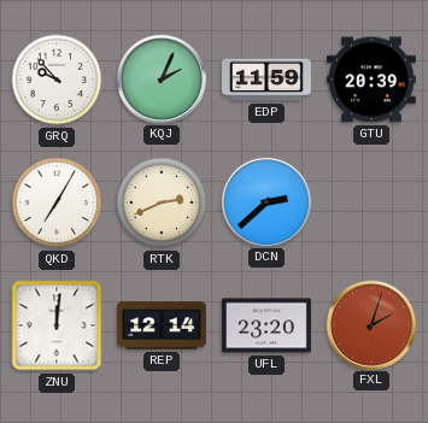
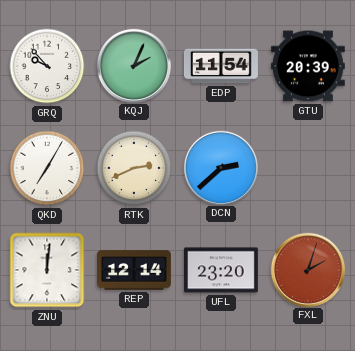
EDP: 11:59 -> 11:54 (221, 66)
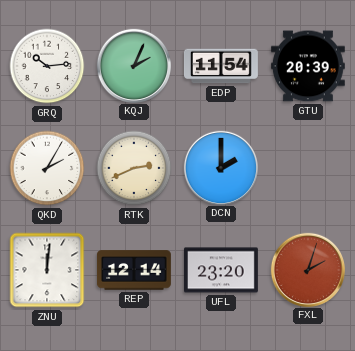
GRQ: 9:53 -> 10:14 (47, 66)
QKD: 7:05 -> 2:05 (47, 168)
DCN: 2:38 -> 2:00 (220, 167)
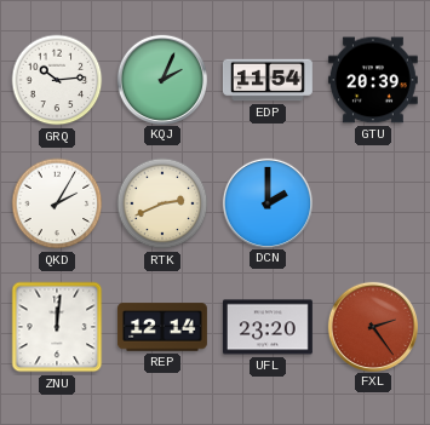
FXL: 2:03 -> 2:24 (372, 326)
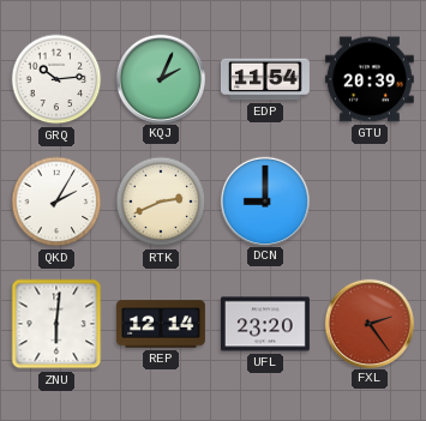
DCN: 2:00 -> 9:00 (264, 200)
ZNU: 12:01 -> 6:01 (56, 324)
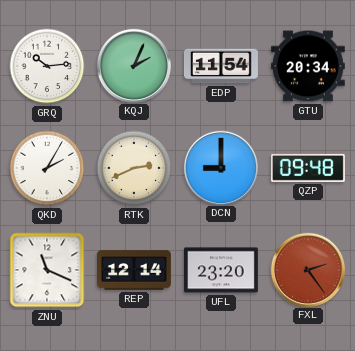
GTU: 20:39 -> 20:34 (308, 66)
QZP: none -> 09:48 (308, 168)
ZNU: 6:01 -> 11:19 (47, 270)
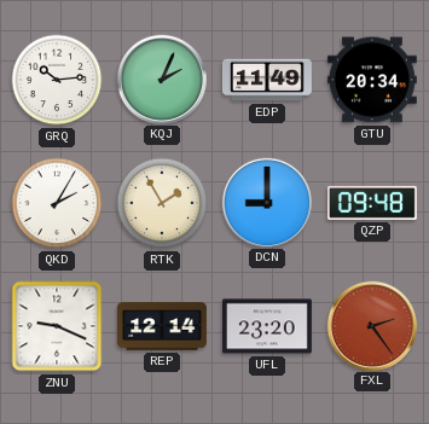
EDP: 11:54 -> 11:49 (267, 80)
RTK: 2:41 -> 1:55 (162, 203)
ZNU: 11:19 -> 9:19 (57, 326)
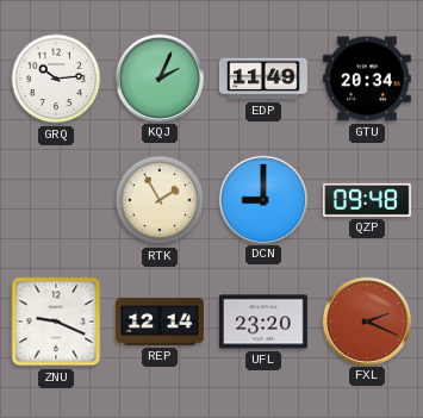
QKD: 2:05 -> none (57, 203)
FXL: 2:24 -> 2:19 (366, 320)
